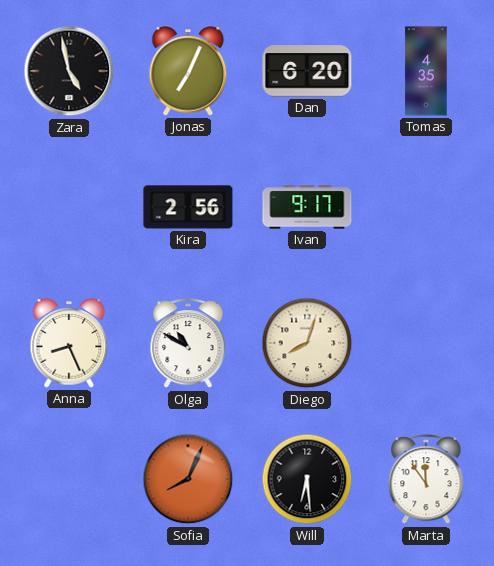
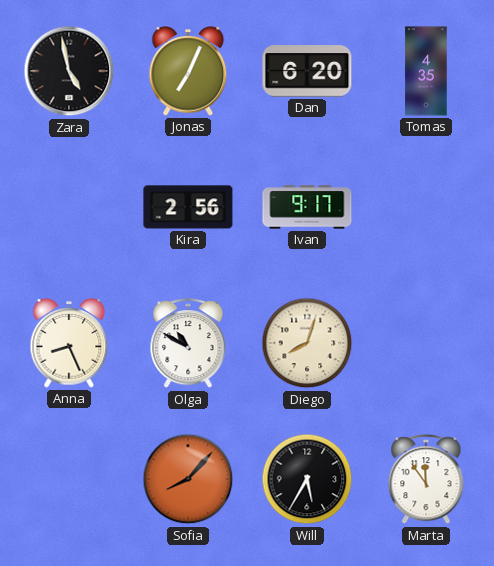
Sofia: 8:04 -> 8:07 (188, 479)
Will: 6:29 -> 5:35 (307, 479)
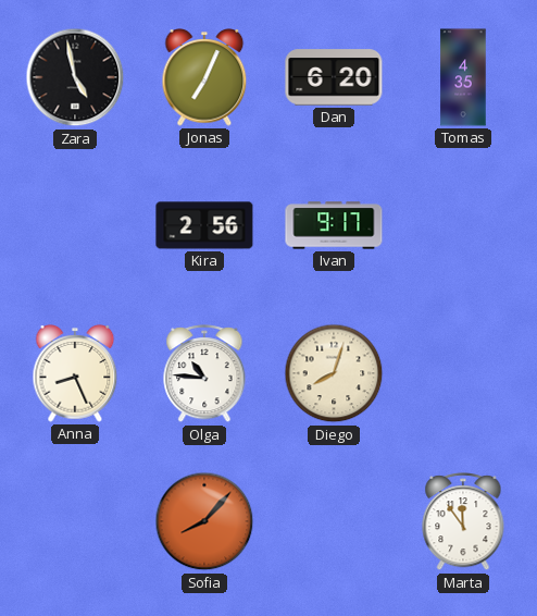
Olga: 10:50 -> 10:46 (204, 374)
Will: 5:35 -> none (307, 479)
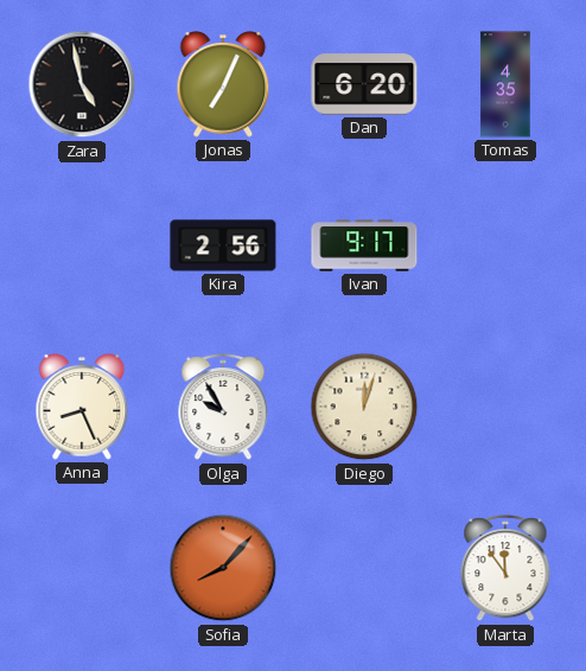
Olga: 10:46 -> 9:55 (223, 408)
Diego: 8:03 -> 12:03 (364, 407)
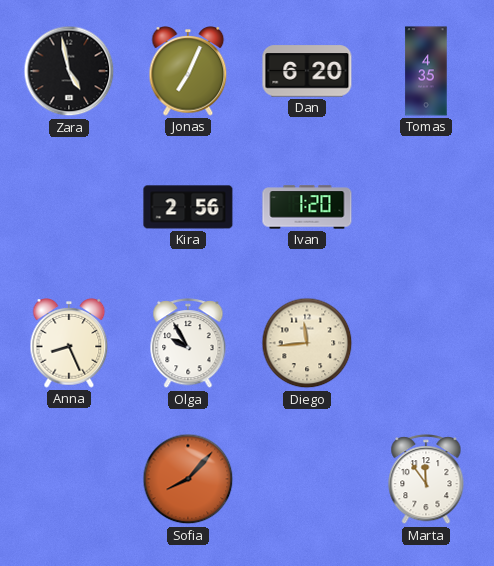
Ivan: 9:17 -> 1:20 (307, 207)
Diego: 12:03 -> 11:44 (307, 343)
